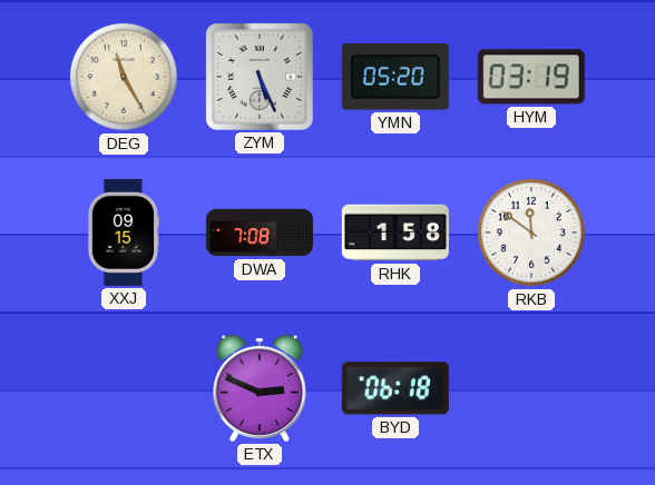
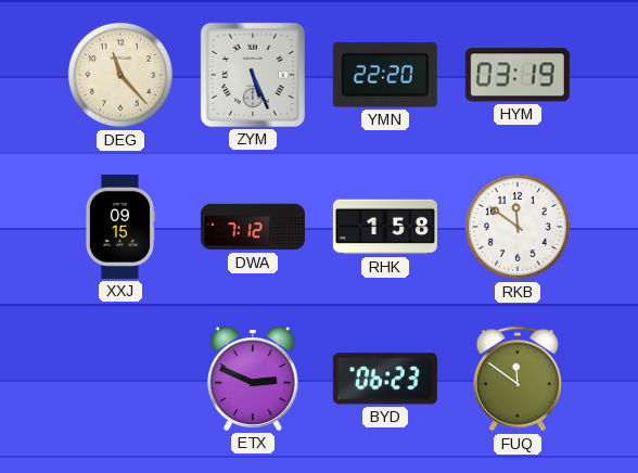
DEG: 11:25 -> 11:23 (120, 75)
YMN: 05:20 -> 22:20 (385, 76)
DWA: 7:08 -> 7:12 (253, 227)
BYD: 06:18 -> 06:23 (385, 379)
FUQ: none -> 11:51 (518, 379)
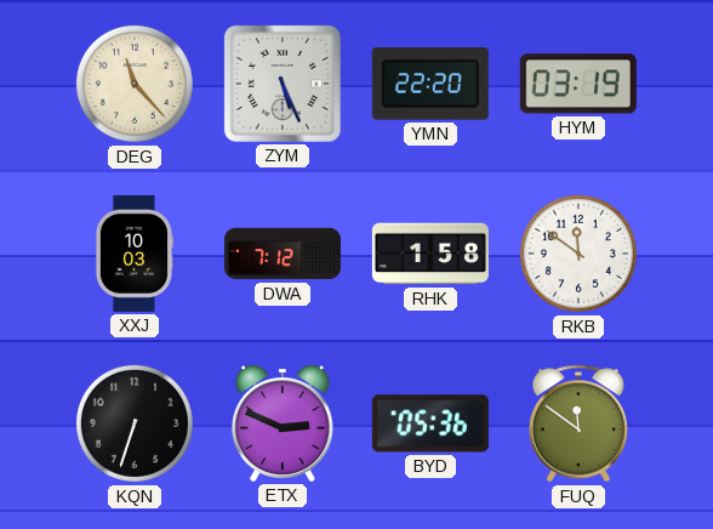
XXJ: 09:15 -> 10:03 (133, 254)
KQN: none -> 6:33 (135, 423)
BYD: 06:23 -> 05:36 (430, 423)
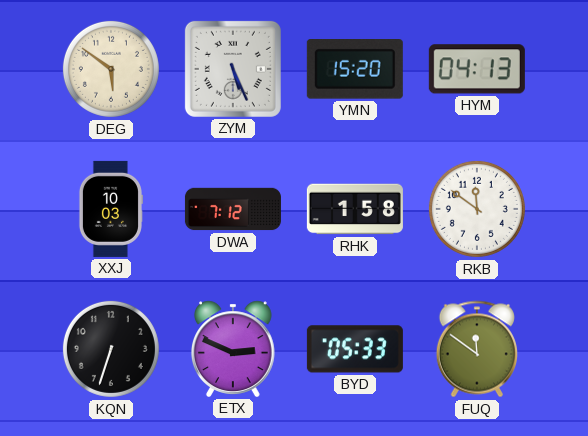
DEG: 11:23 -> 5:51 (111, 69)
YMN: 22:20 -> 15:20 (355, 70)
HYM: 03:19 -> 04:13 (477, 69)
BYD: 05:36 -> 05:33 (355, 349)
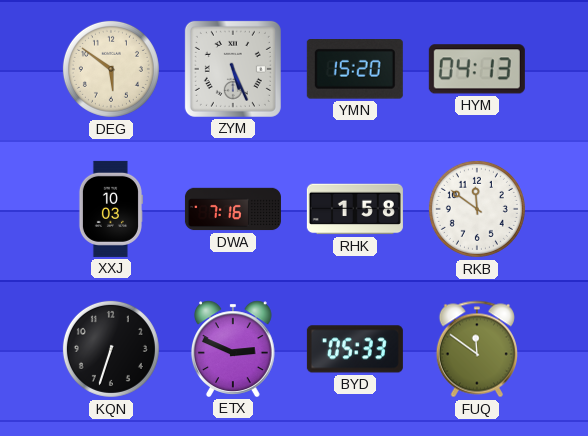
DWA: 7:12 -> 7:16 (233, 209)
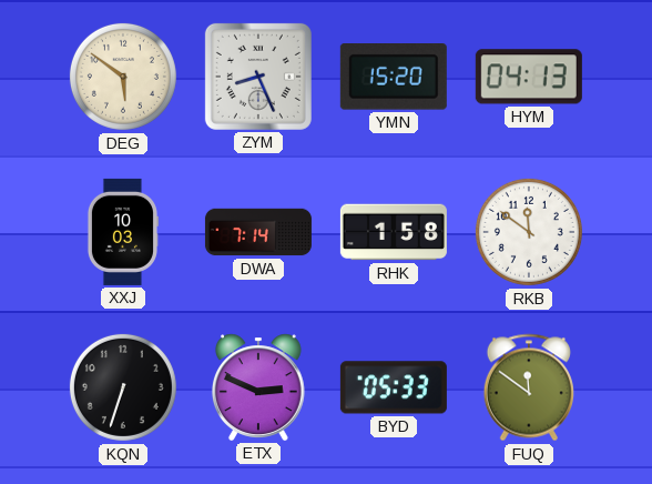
ZYM: 5:26 -> 8:26 (258, 77)
DWA: 7:16 -> 7:14 (258, 232)
